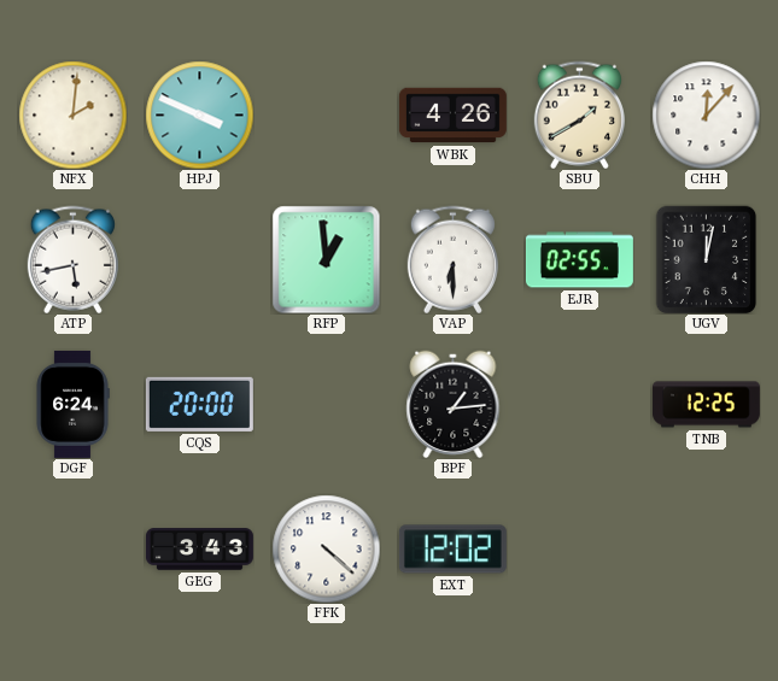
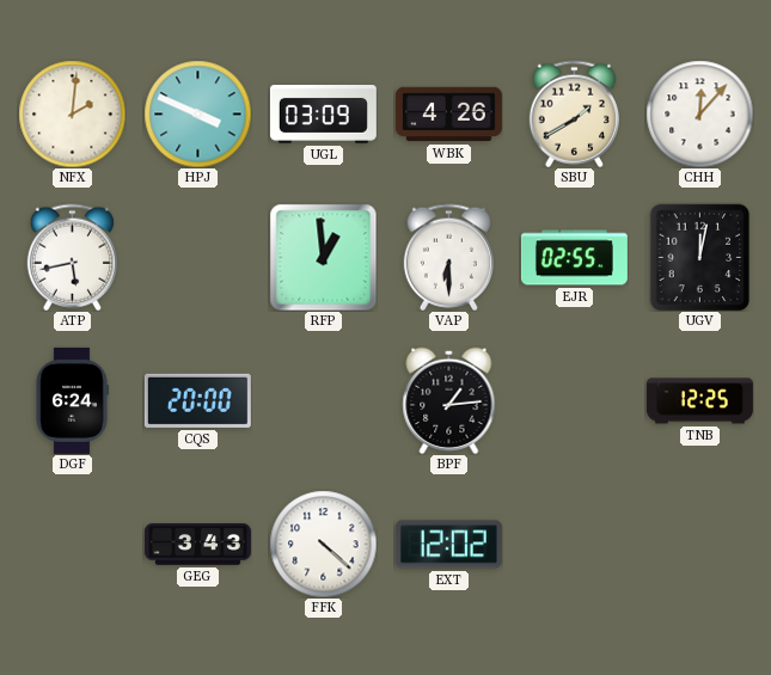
UGL: none -> 03:09 (323, 115)
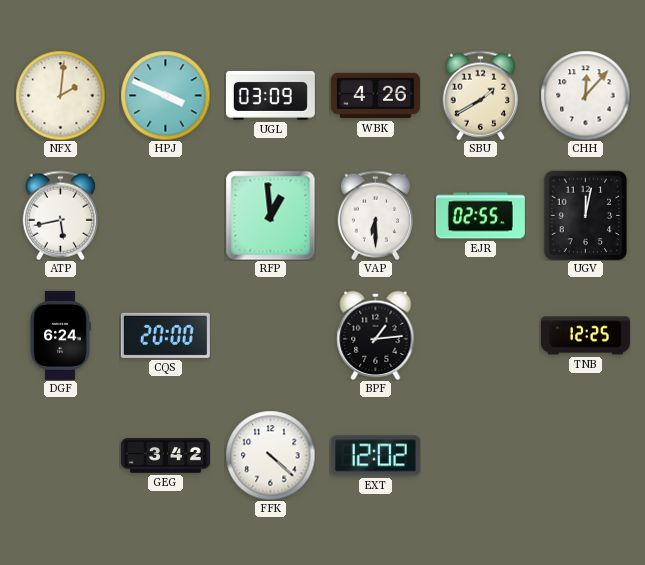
GEG: 3:43 -> 3:42 (165, 456)
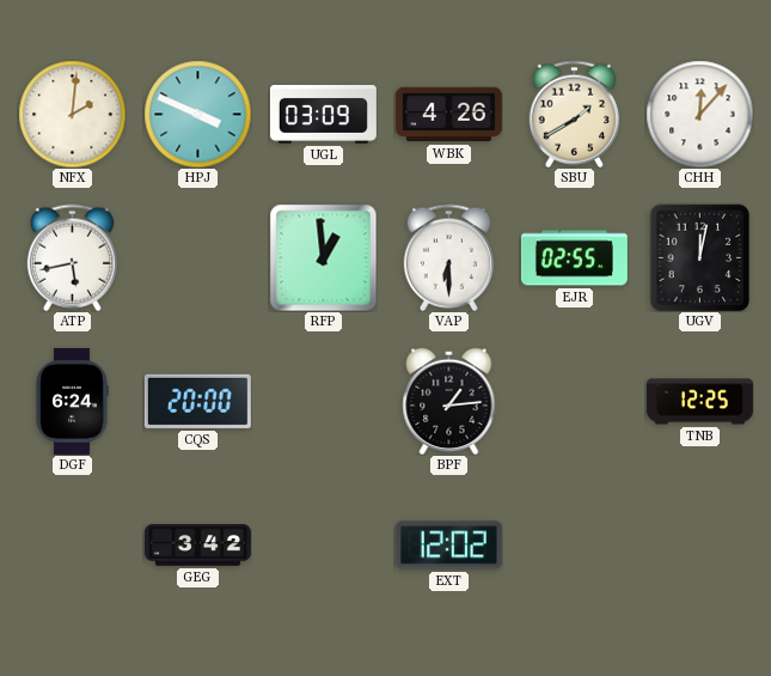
FFK: 4:22 -> none (270, 455)
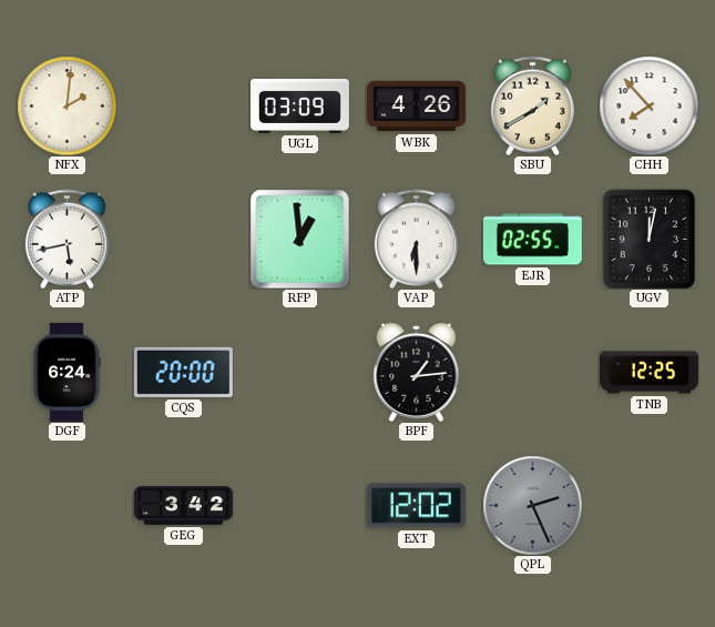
HPJ: 3:49 -> none (197, 114)
CHH: 12:07 -> 7:53 (648, 105)
QPL: none -> 2:26 (532, 505)
